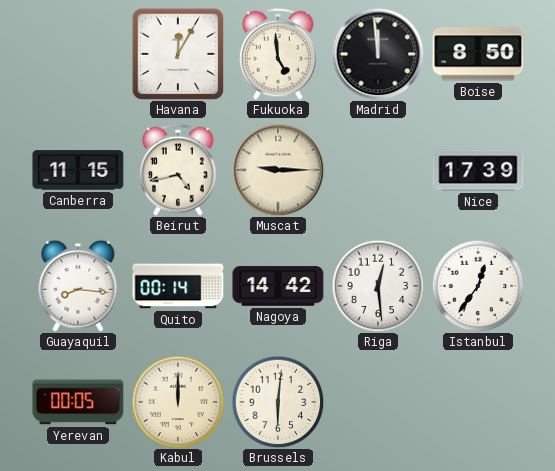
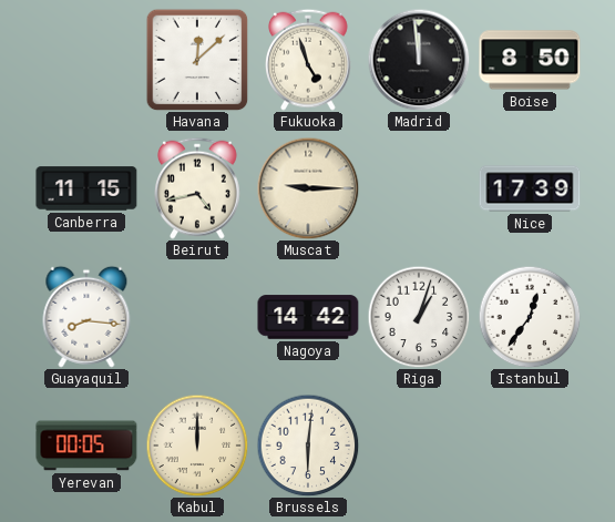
Havana: 12:05 -> 12:08 (197, 60)
Fukuoka: 4:59 -> 4:57 (309, 60)
Quito: 00:14 -> none (178, 286)
Riga: 12:29 -> 1:03 (419, 317)
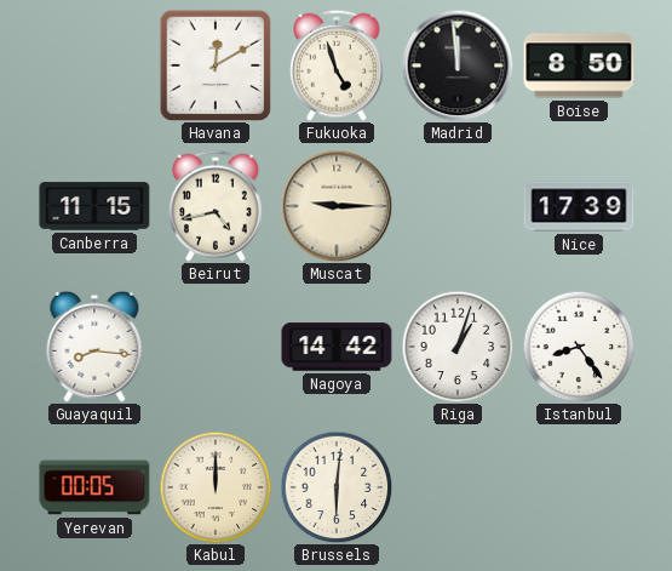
Havana: 12:08 -> 12:10 (216, 65)
Istanbul: 12:36 -> 8:24 (579, 347)
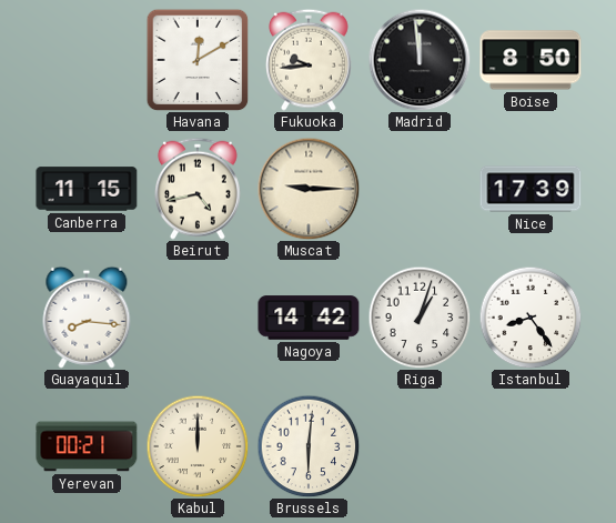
Fukuoka: 4:57 -> 9:44 (310, 60)
Yerevan: 00:05 -> 00:21 (87, 446)
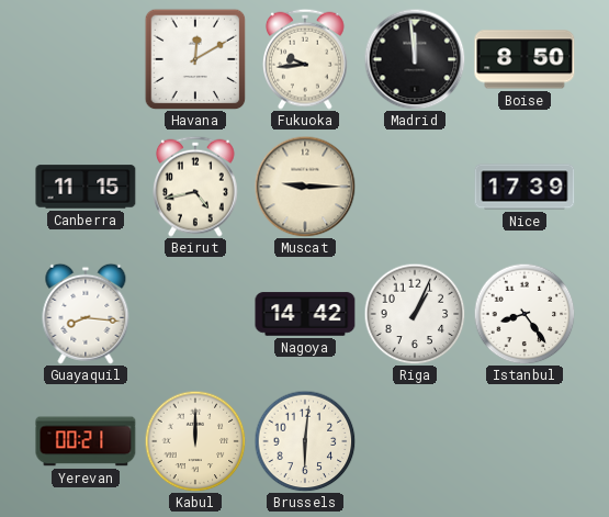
Riga: 1:03 -> 1:04 (415, 314)
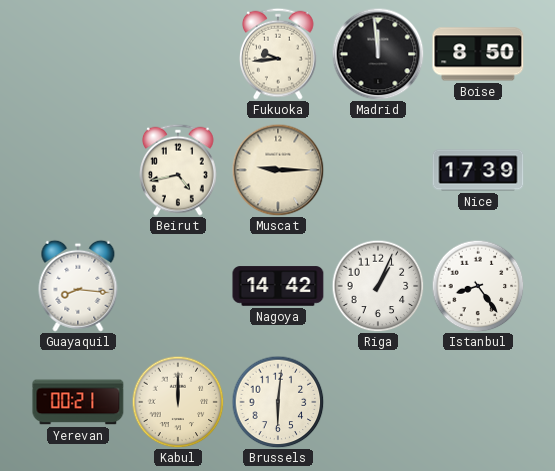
Havana: 12:10 -> none (195, 59)
Canberra: 11:15 -> none (86, 187)
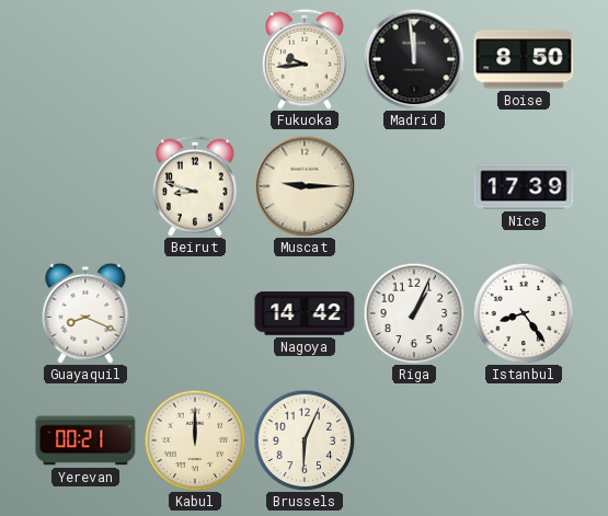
Beirut: 4:43 -> 8:48 (196, 186)
Guayaquil: 8:16 -> 8:19 (85, 313)
Brussels: 6:01 -> 6:04 (305, 440)
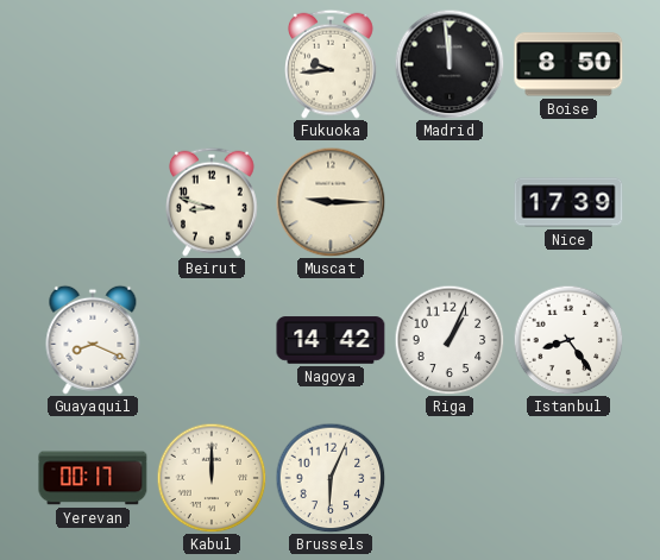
Yerevan: 00:21 -> 00:17 (93, 478)
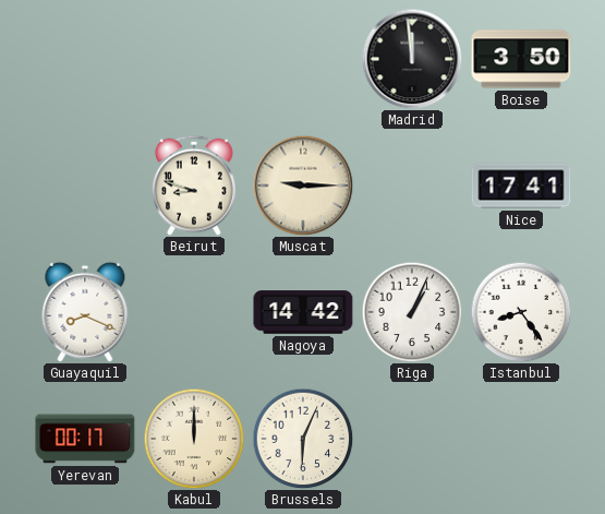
Fukuoka: 9:44 -> none (332, 64)
Boise: 8:50 -> 3:50 (521, 59)
Nice: 17:39 -> 17:41 (521, 186)
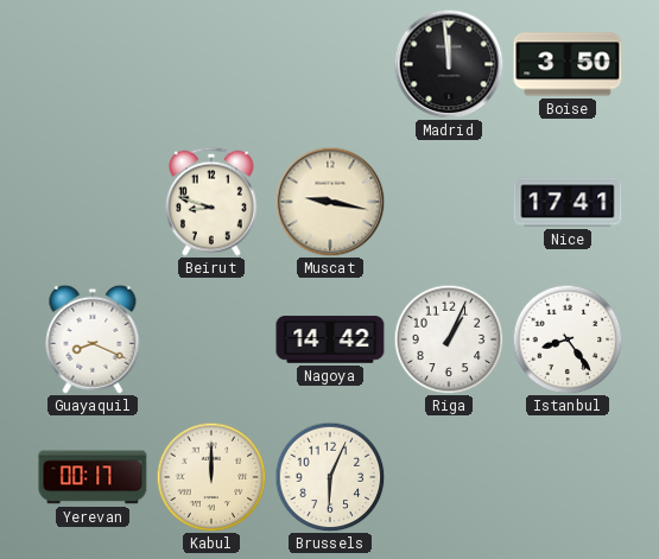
Muscat: 9:15 -> 9:17 (330, 202)
